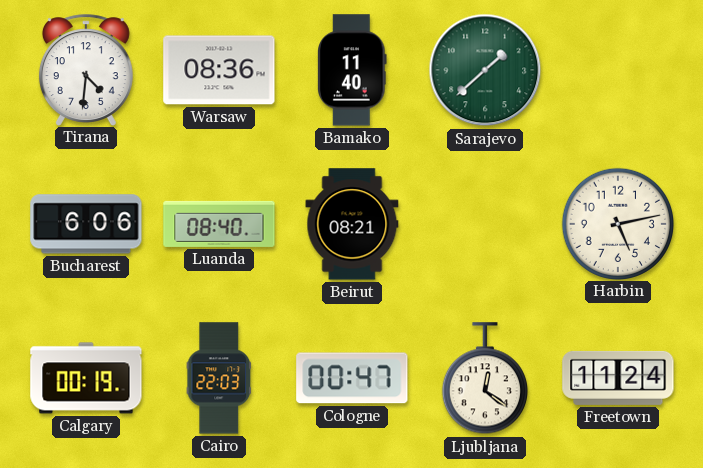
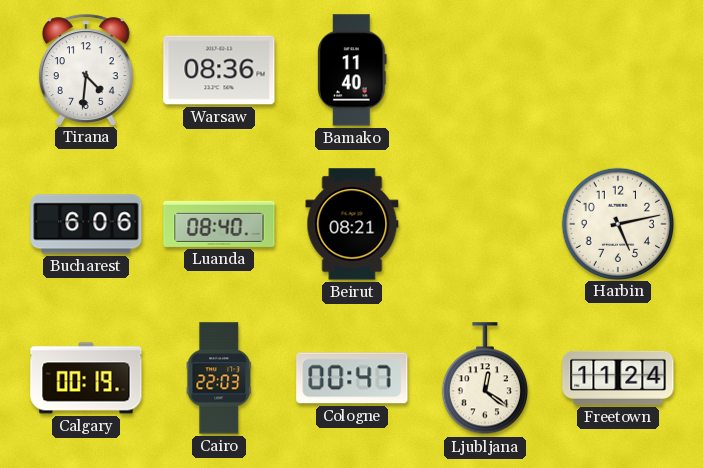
Sarajevo: 1:38 -> none (485, 70)
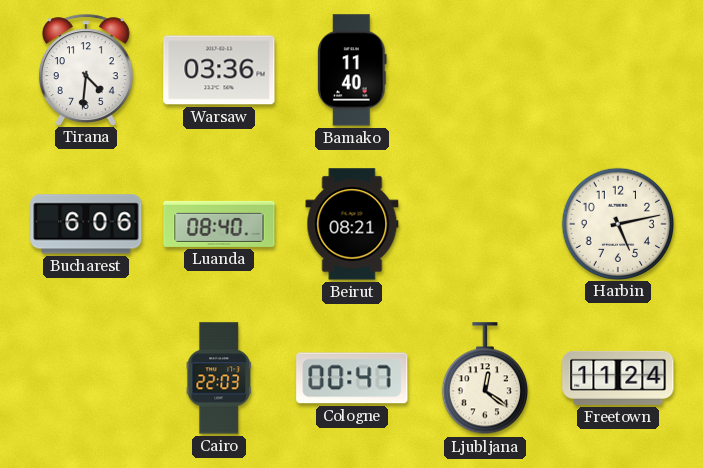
Warsaw: 08:36 -> 03:36 (219, 70)
Calgary: 00:19 -> none (86, 378)
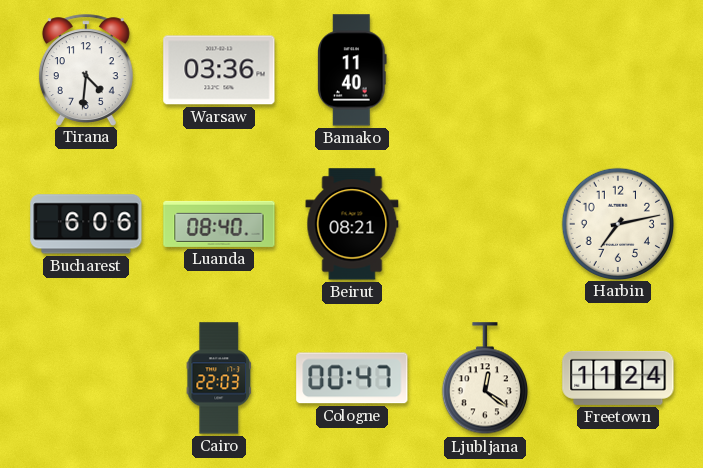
Harbin: 5:13 -> 7:13 (617, 223)
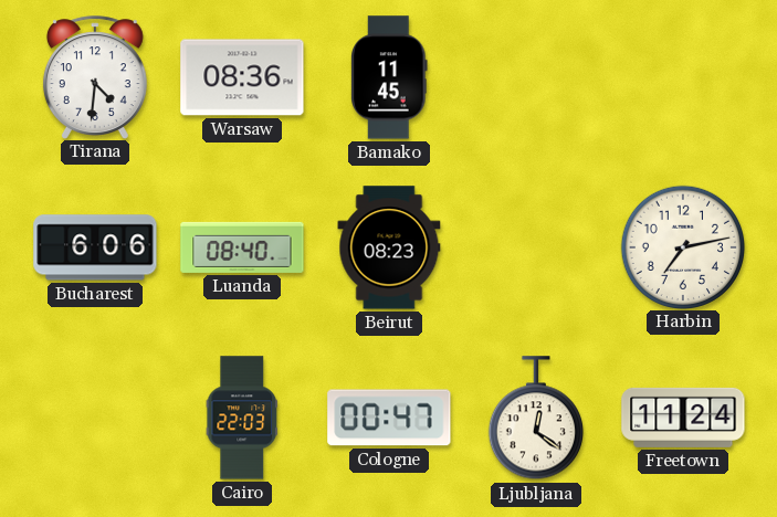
Warsaw: 03:36 -> 08:36 (242, 77)
Bamako: 11:40 -> 11:45 (389, 77)
Beirut: 08:21 -> 08:23 (389, 247)
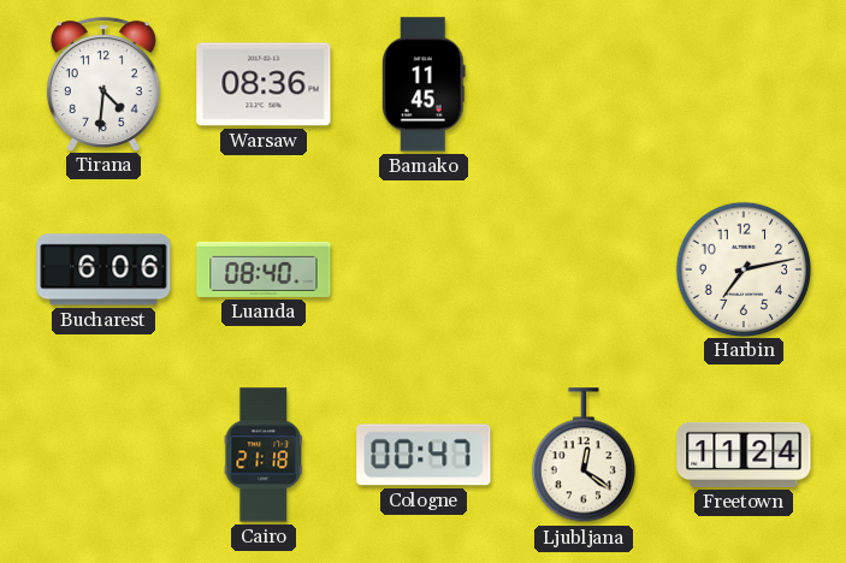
Beirut: 08:23 -> none (389, 247)
Cairo: 22:03 -> 21:18 (264, 455)
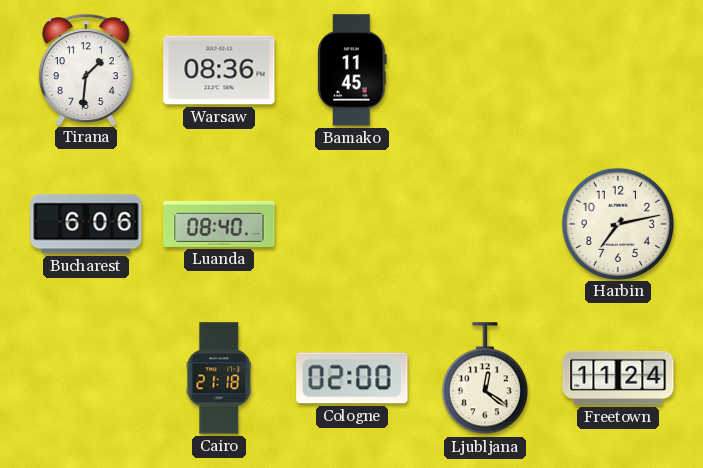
Tirana: 4:31 -> 1:31 (86, 70)
Cologne: 00:47 -> 02:00 (352, 378)
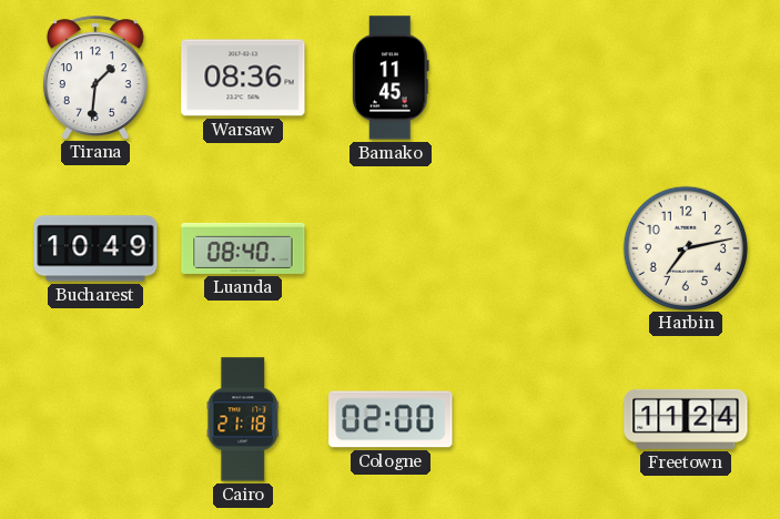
Bucharest: 6:06 -> 10:49 (95, 248)
Ljubljana: 12:21 -> none (485, 379)
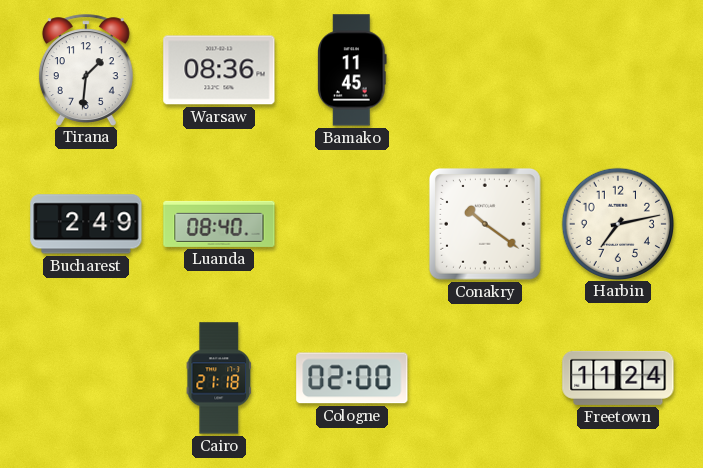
Bucharest: 10:49 -> 2:49 (86, 224)
Conakry: none -> 10:21 (485, 224)
